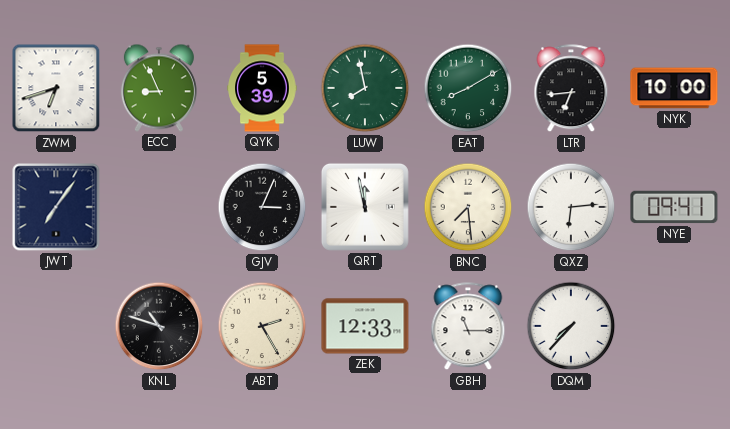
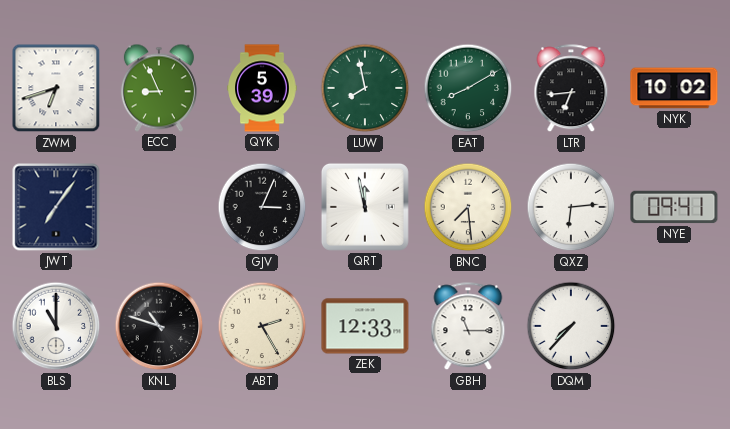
NYK: 10:00 -> 10:02 (674, 88)
BLS: none -> 11:00 (56, 326)
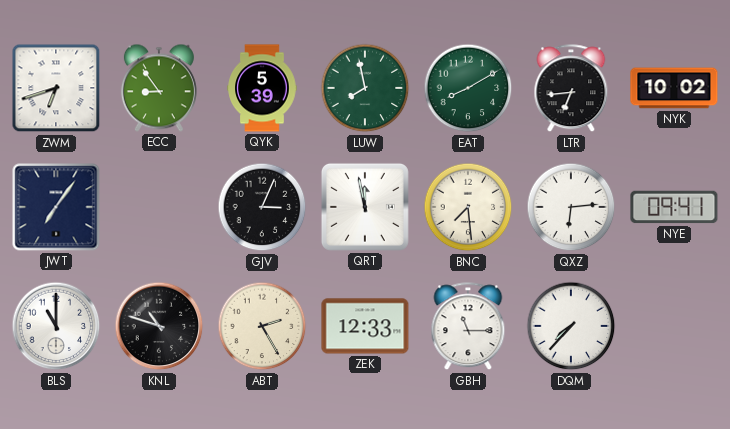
ECC: 8:56 -> 8:54 (159, 88)
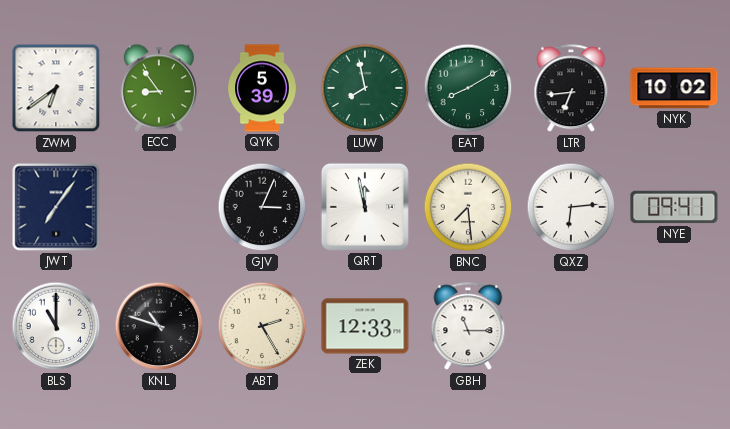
ZWM: 6:42 -> 6:39 (56, 88)
DQM: 7:37 -> none (571, 326)
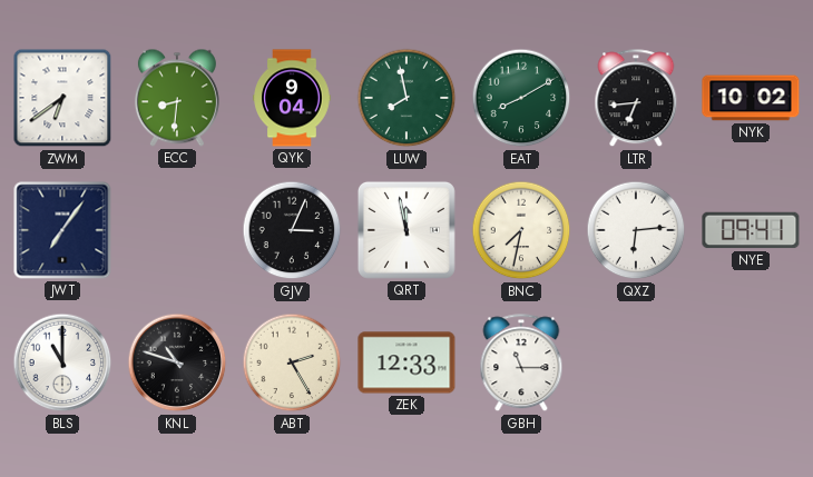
ECC: 8:54 -> 8:31 (177, 98)
QYK: 5:39 -> 9:04 (292, 98)
BNC: 7:29 -> 7:32 (521, 230)
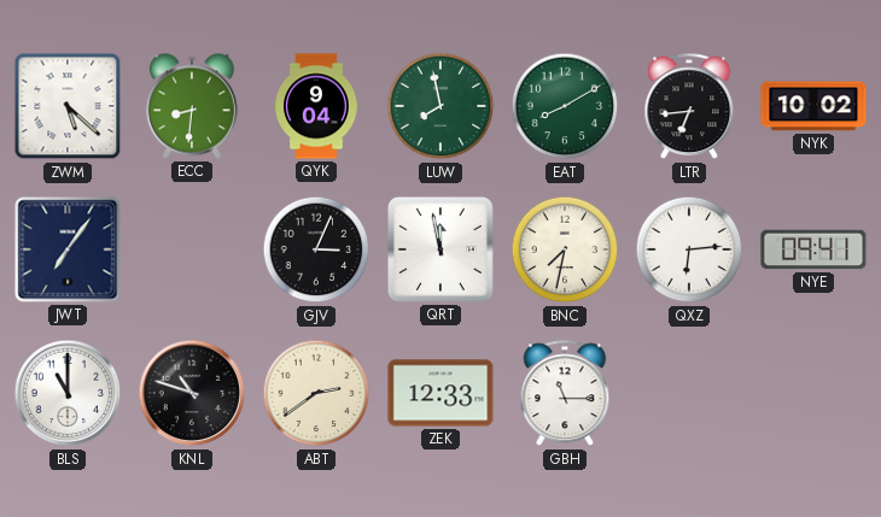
ZWM: 6:39 -> 5:22 (68, 106)
ABT: 2:25 -> 2:39 (316, 393)
